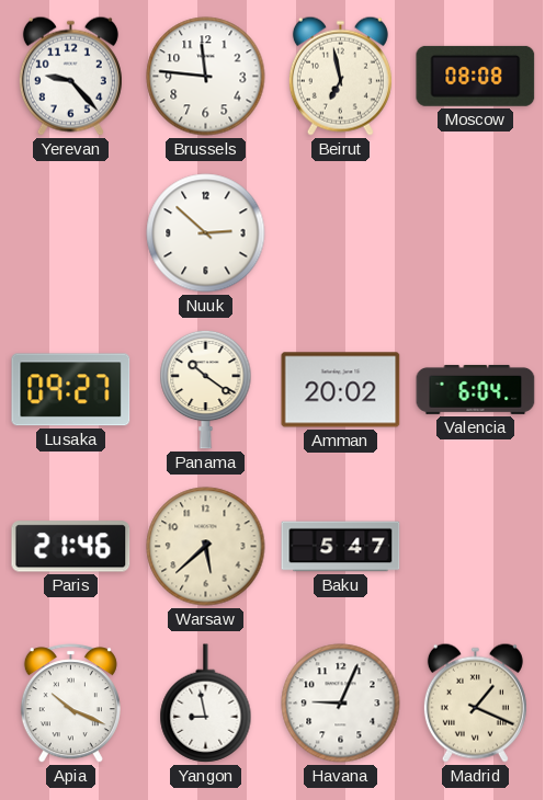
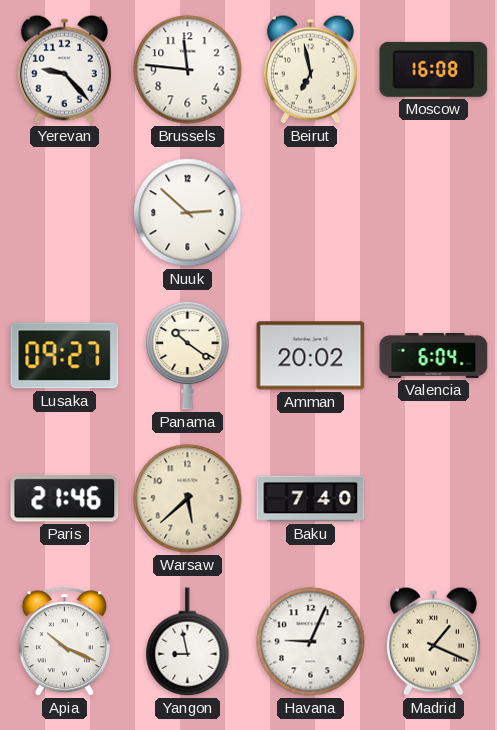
Moscow: 08:08 -> 16:08 (434, 69)
Baku: 5:47 -> 7:40 (311, 499)
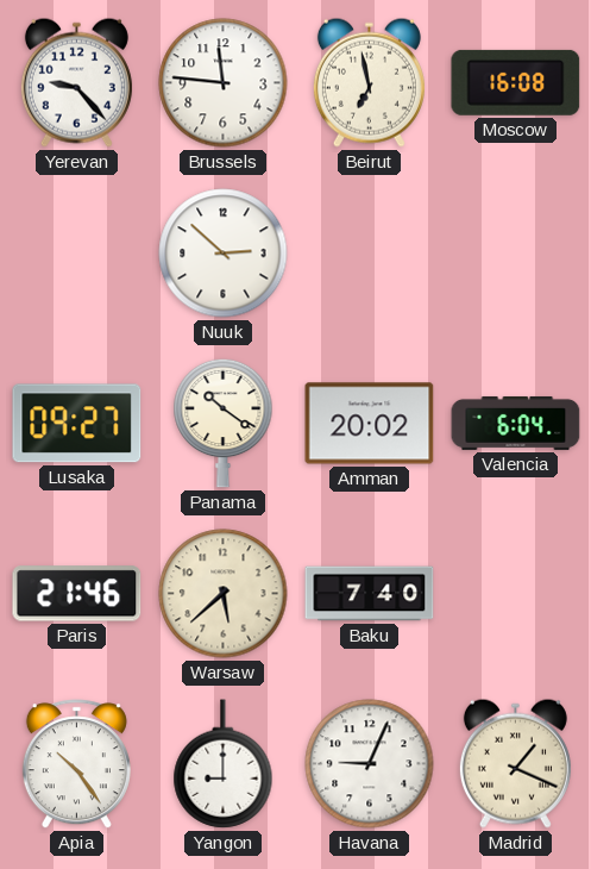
Apia: 10:19 -> 10:24 (76, 764)
Yangon: 8:58 -> 9:00 (224, 764)
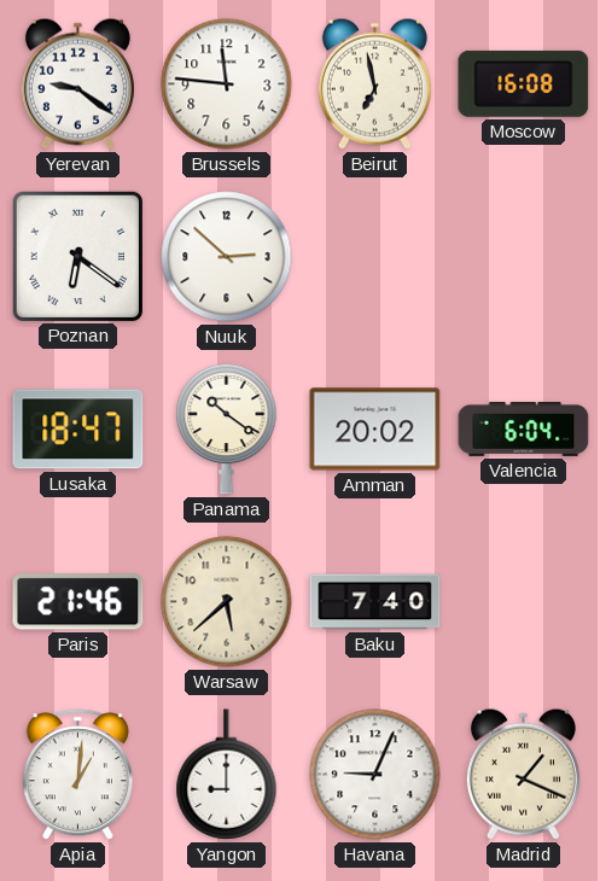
Yerevan: 9:23 -> 9:21 (77, 83)
Poznan: none -> 6:21 (77, 256)
Lusaka: 09:27 -> 18:47 (78, 430)
Apia: 10:24 -> 1:01 (77, 775)
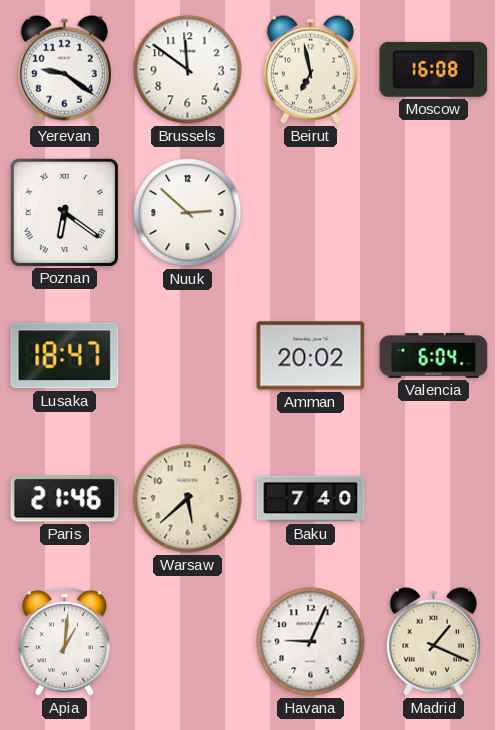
Brussels: 11:46 -> 11:51 (188, 70)
Panama: 10:21 -> none (227, 428)
Yangon: 9:00 -> none (227, 775)
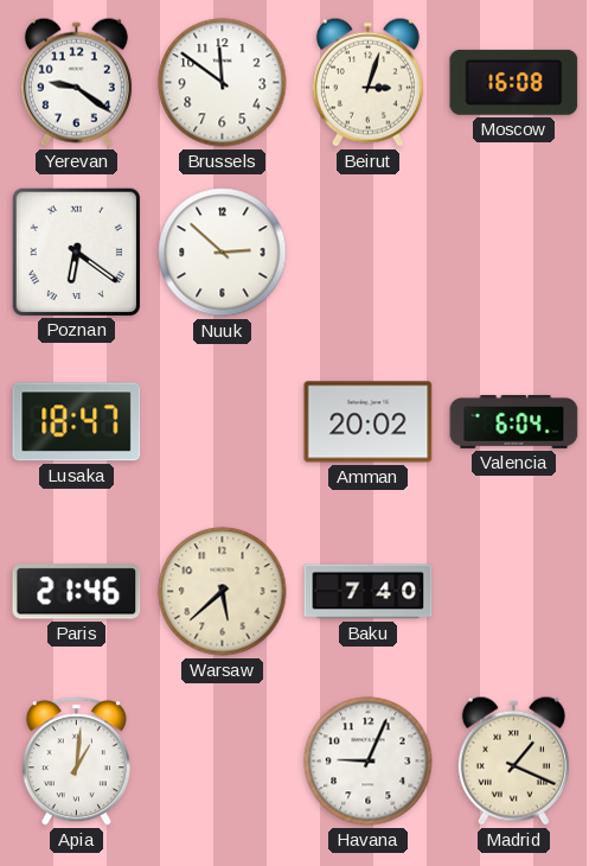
Beirut: 6:58 -> 3:03 (367, 82)
